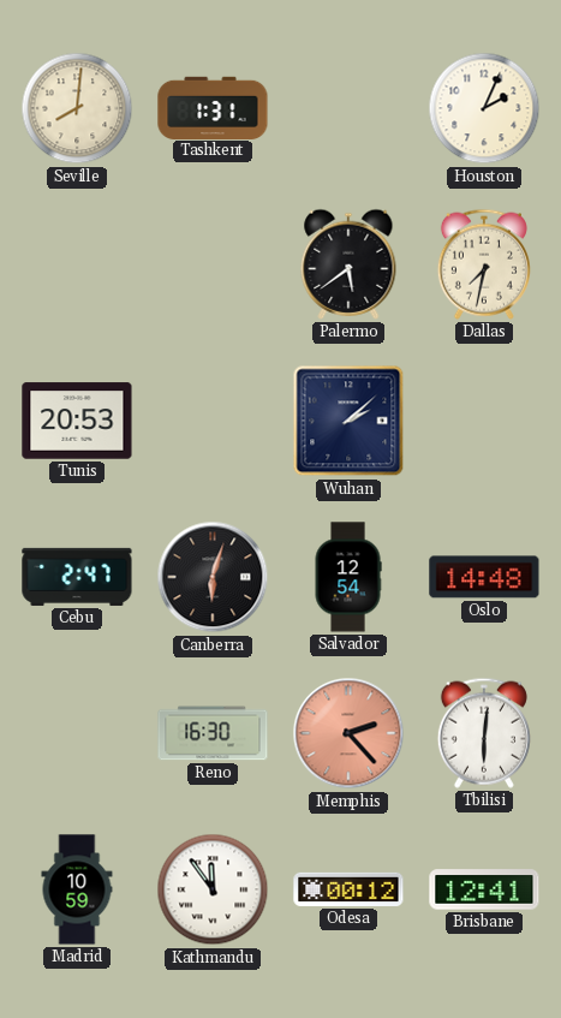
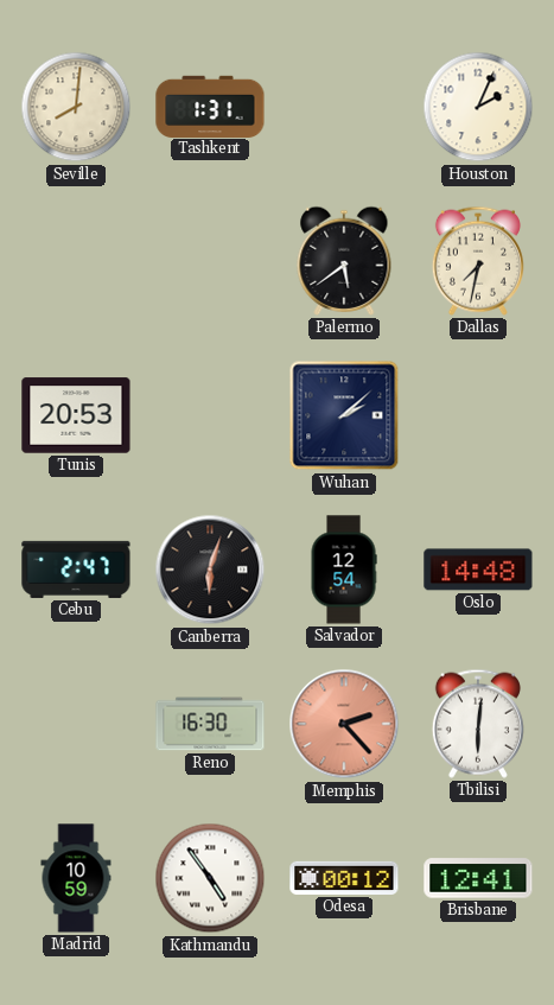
Kathmandu: 11:54 -> 4:54 (210, 878)
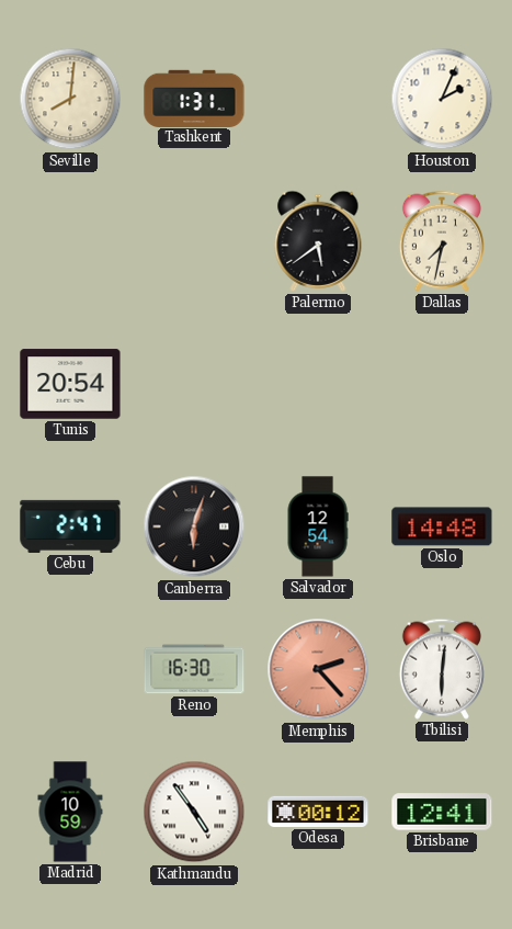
Tunis: 20:53 -> 20:54 (70, 384)
Wuhan: 2:08 -> none (344, 415)
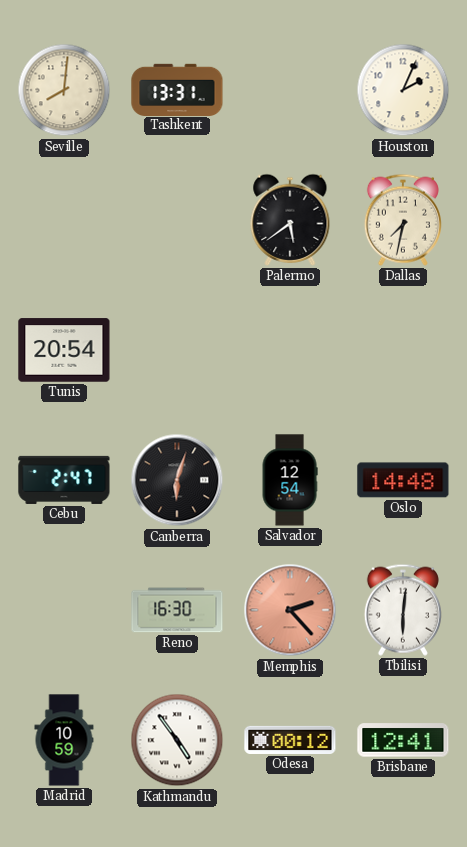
Tashkent: 1:31 -> 13:31 (177, 89)
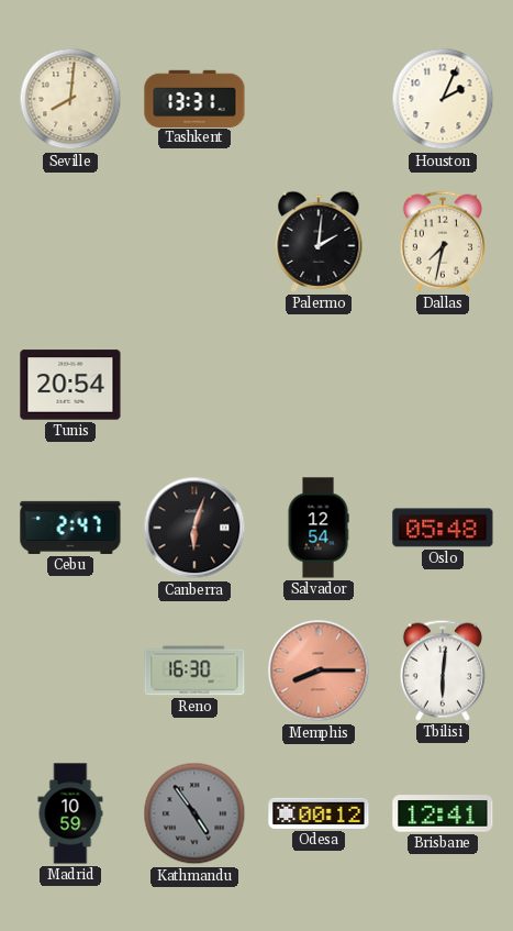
Palermo: 5:39 -> 2:01 (319, 242)
Oslo: 14:48 -> 05:48 (443, 528)
Memphis: 2:23 -> 8:15 (319, 670)
Kathmandu dial: white -> grey (194, 813)
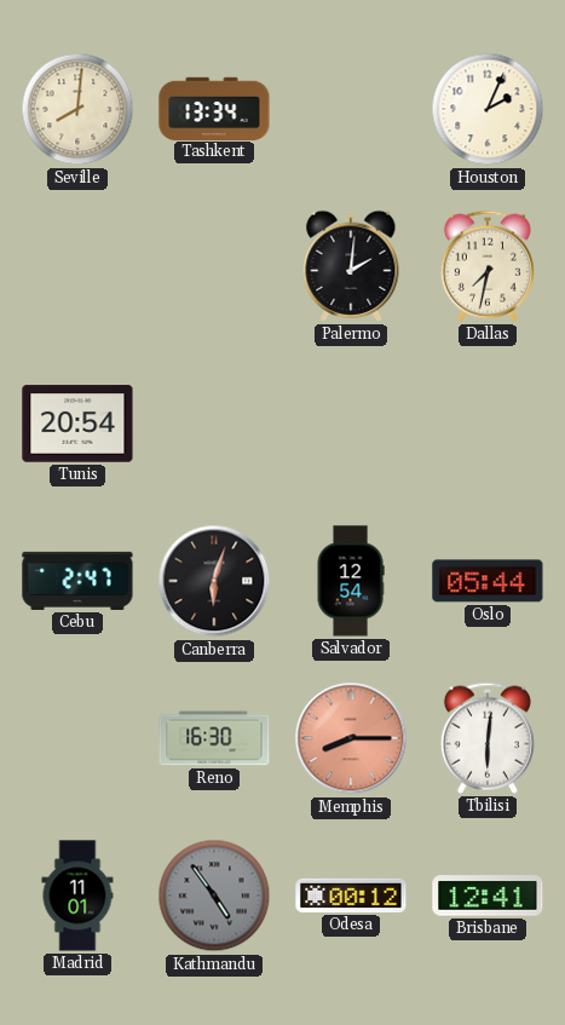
Tashkent: 13:31 -> 13:34 (214, 108)
Oslo: 05:48 -> 05:44 (488, 581)
Madrid: 10:59 -> 11:01 (77, 896)
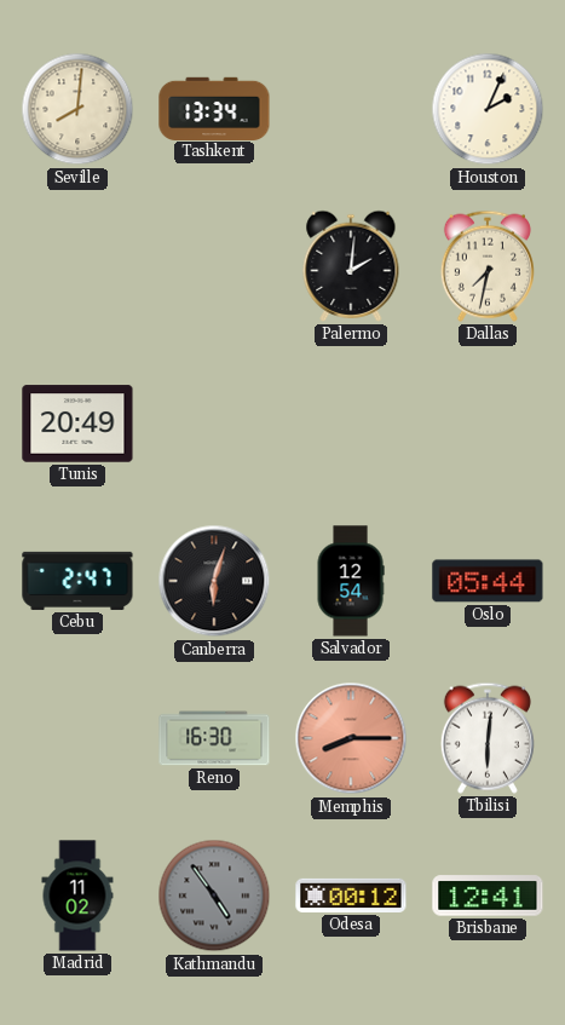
Tunis: 20:54 -> 20:49 (77, 424)
Madrid: 11:01 -> 11:02 (77, 896)
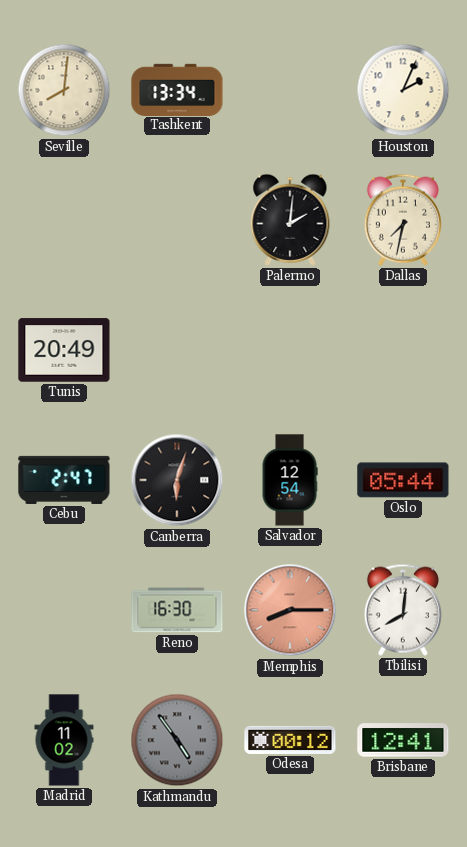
Tbilisi: 6:01 -> 8:01 (403, 610)
